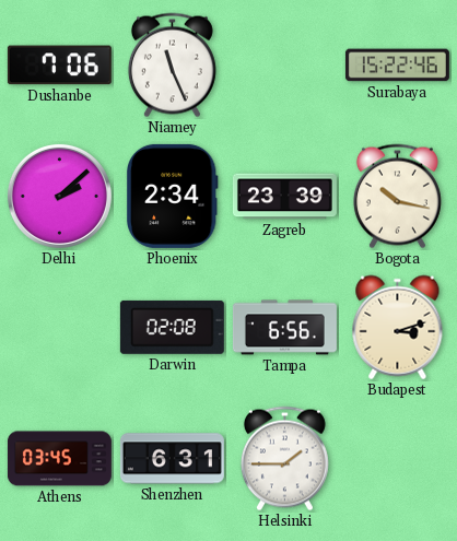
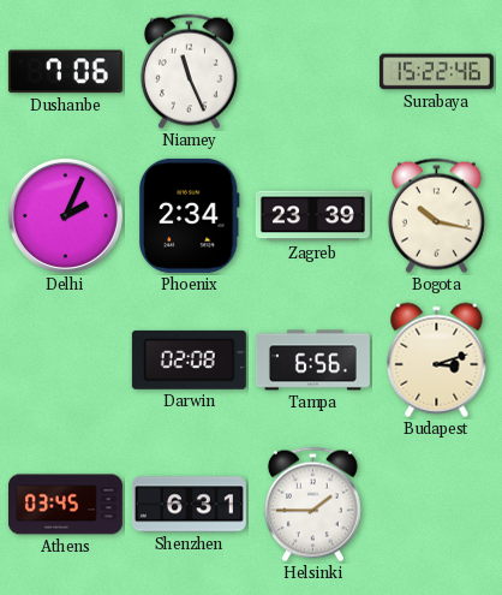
Delhi: 2:08 -> 2:04 (65, 215)
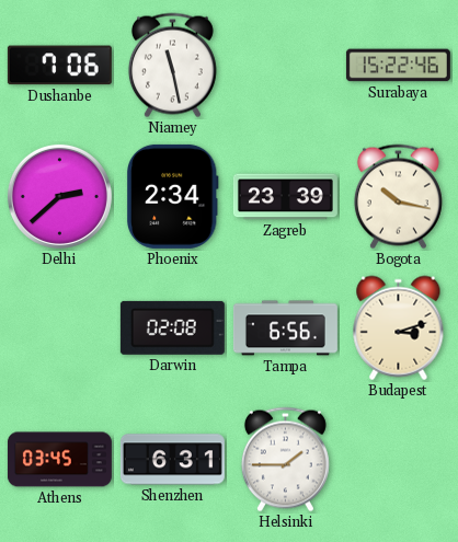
Niamey: 11:26 -> 11:28 (172, 66)
Delhi: 2:04 -> 2:38 (59, 196)
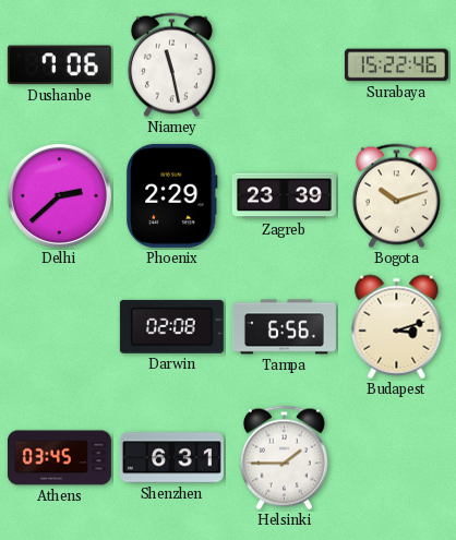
Phoenix: 2:34 -> 2:29 (171, 195)
Bogota: 10:17 -> 10:12 (396, 196)
